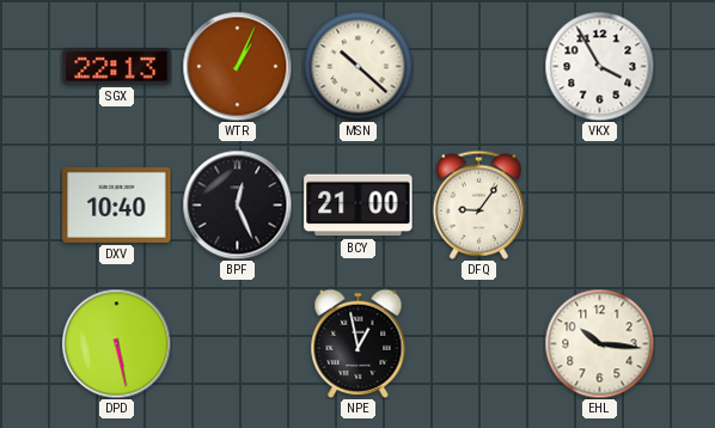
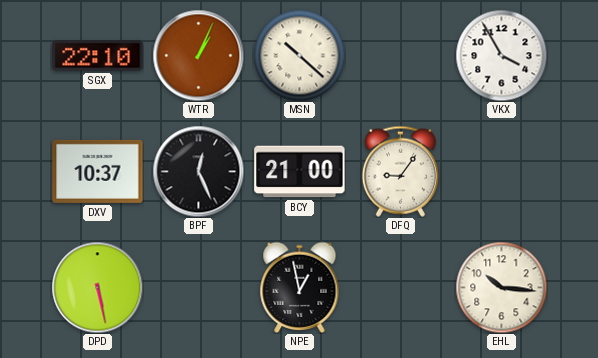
SGX: 22:13 -> 22:10 (98, 56)
DXV: 10:40 -> 10:37 (98, 171)
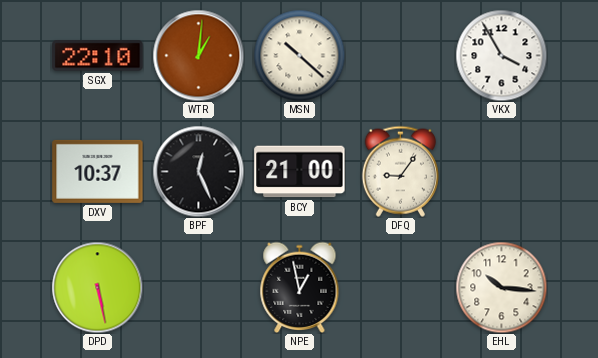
WTR: 1:04 -> 1:01 (198, 55)
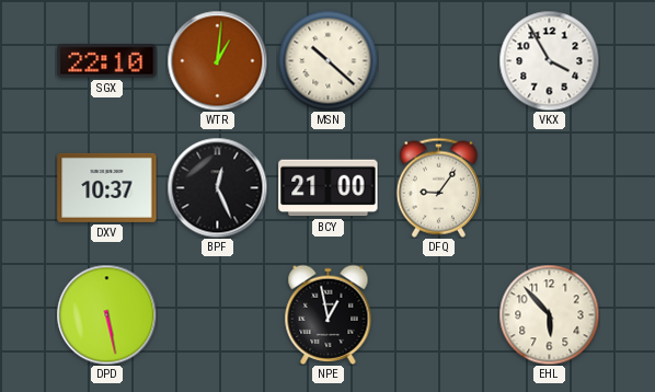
EHL: 10:16 -> 5:53 (549, 314)
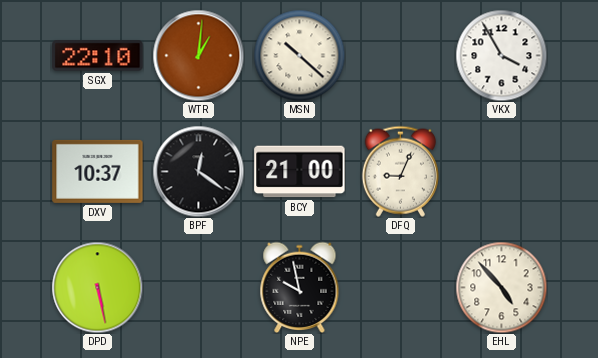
BPF: 12:26 -> 12:21 (198, 171)
DFQ: 9:06 -> 9:04 (400, 171)
NPE: 12:58 -> 9:58 (300, 287)
EHL: 5:53 -> 4:53 (501, 287)
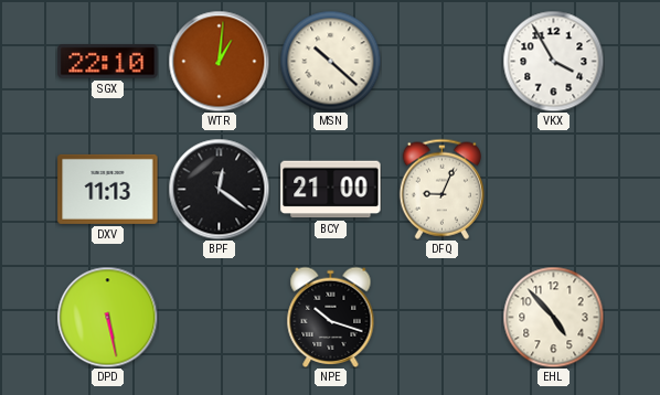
DXV: 10:37 -> 11:13 (108, 189)
NPE: 9:58 -> 10:18 (331, 317)
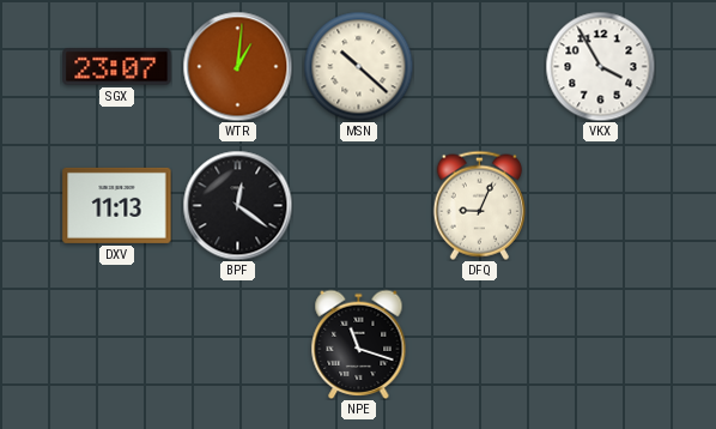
SGX: 22:10 -> 23:07 (117, 67)
BCY: 21:00 -> none (331, 190)
DPD: 5:28 -> none (107, 317)
NPE: 10:18 -> 11:18 (359, 344)
EHL: 4:53 -> none (553, 317)
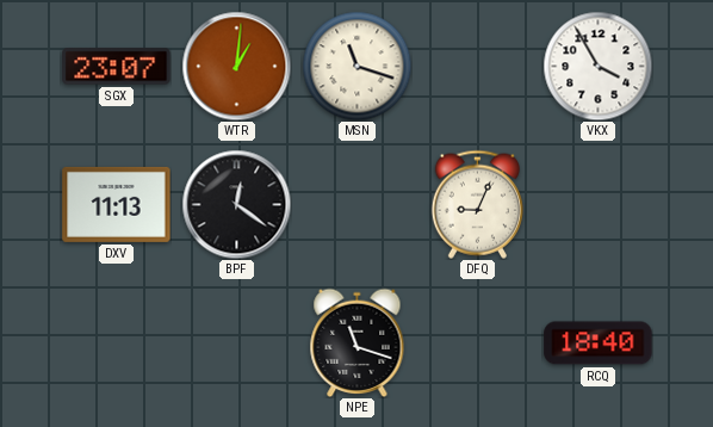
MSN: 10:22 -> 11:18 (356, 66)
RCQ: none -> 18:40 (599, 344)
